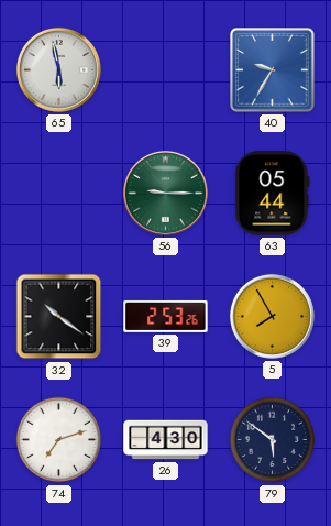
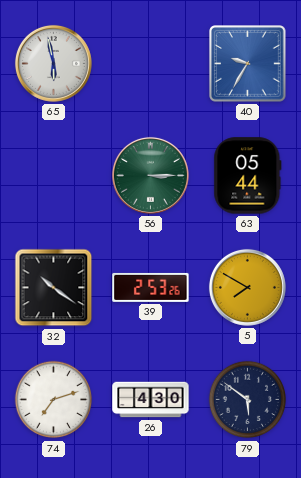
56: 9:15 -> 3:15 (150, 175)
5: 7:55 -> 7:50 (247, 287)
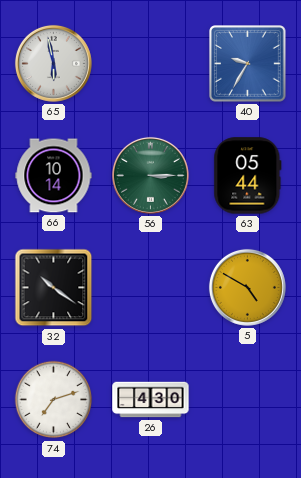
66: none -> 10:14 (54, 176)
39: 2:53 -> none (151, 287)
5: 7:50 -> 4:50 (247, 287)
79: 5:51 -> none (248, 400)
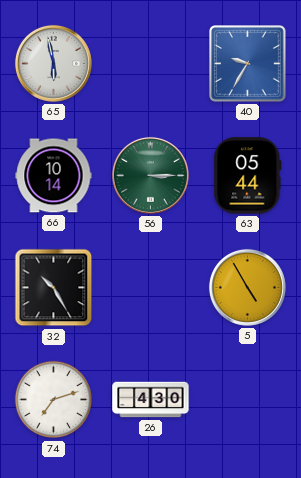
32: 10:21 -> 10:25 (54, 288)
5: 4:50 -> 4:55 (247, 287)
